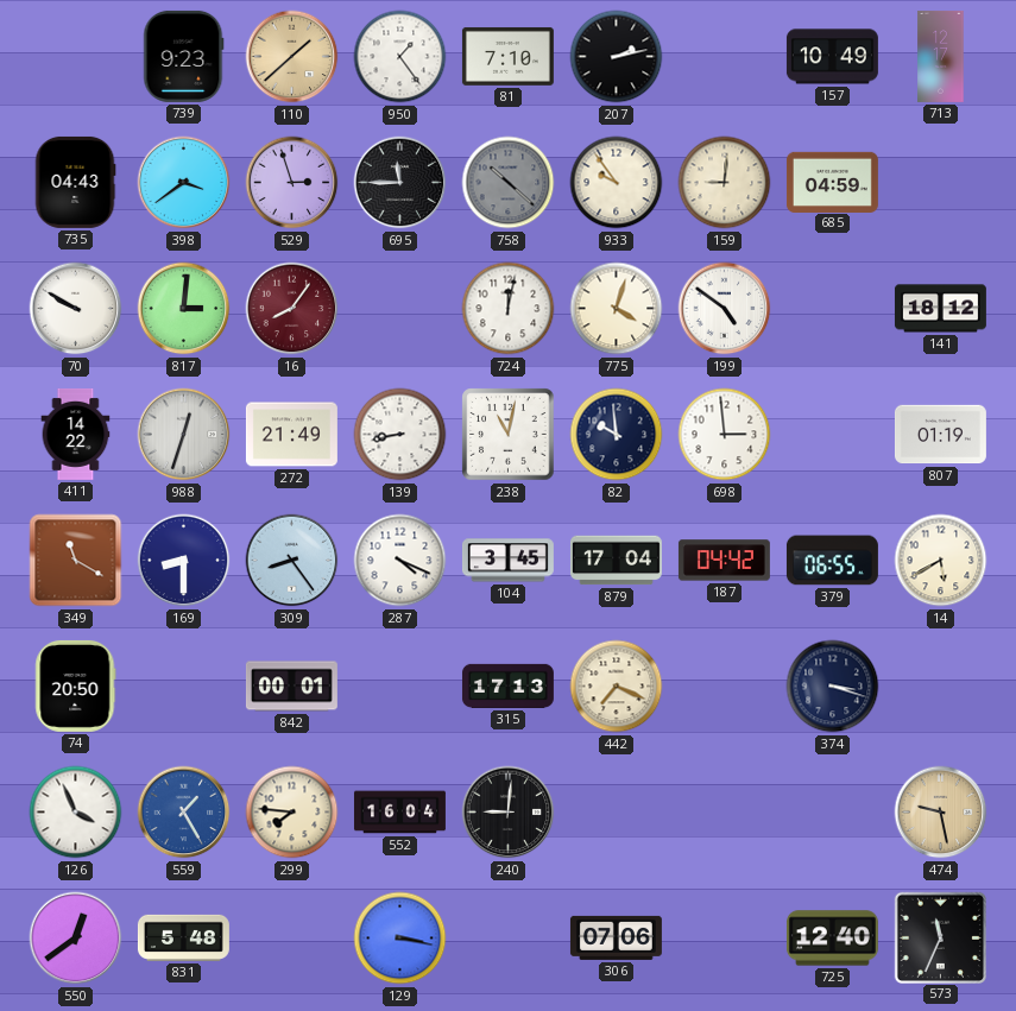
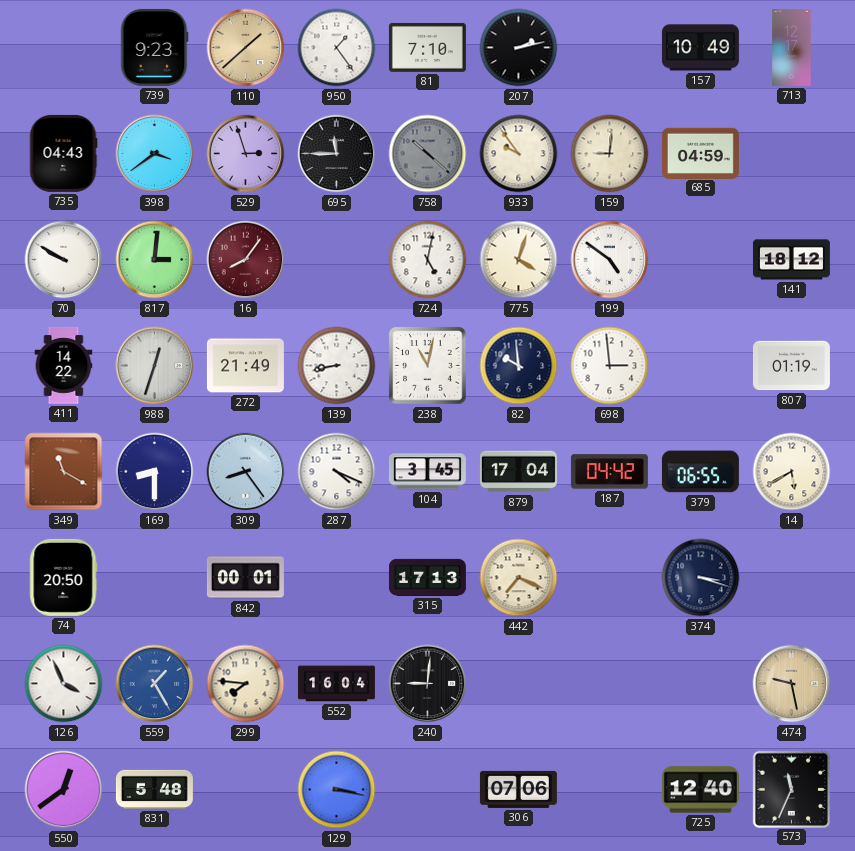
724: 12:02 -> 5:02 (428, 260)
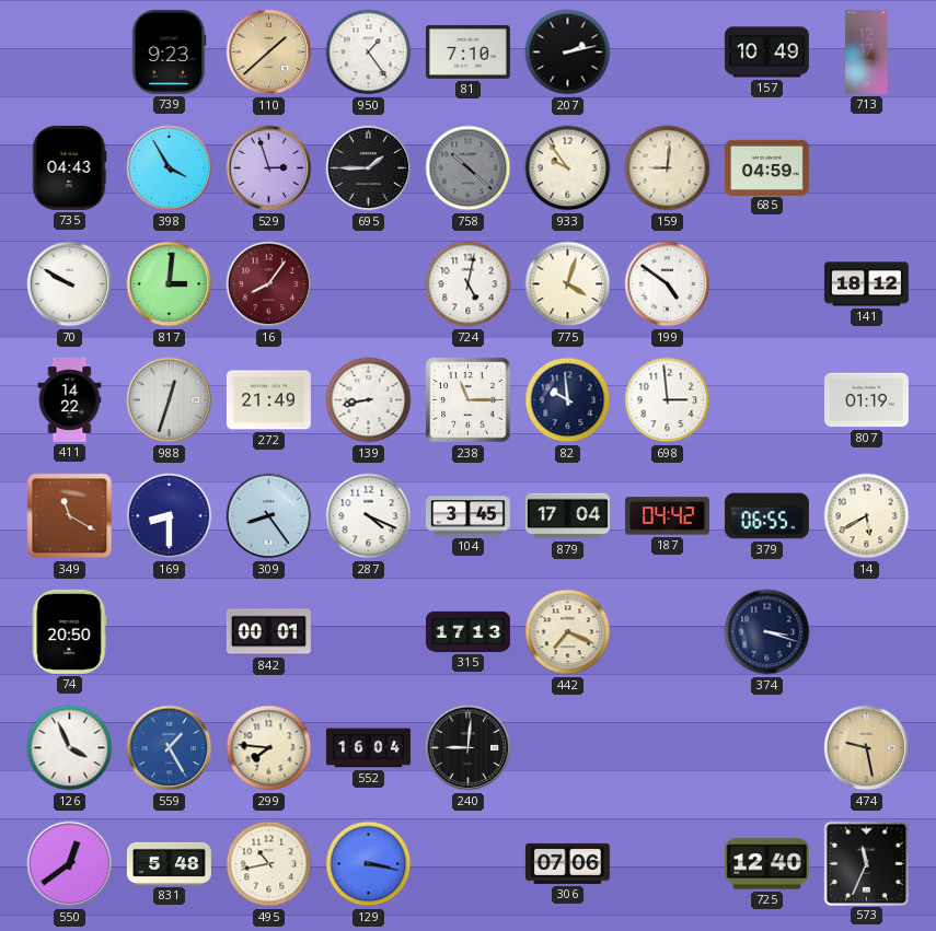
398: 3:39 -> 3:55 (170, 168)
695: 11:45 -> 1:45 (369, 168)
238: 11:02 -> 11:15 (469, 400)
495: none -> 10:43 (269, 864)
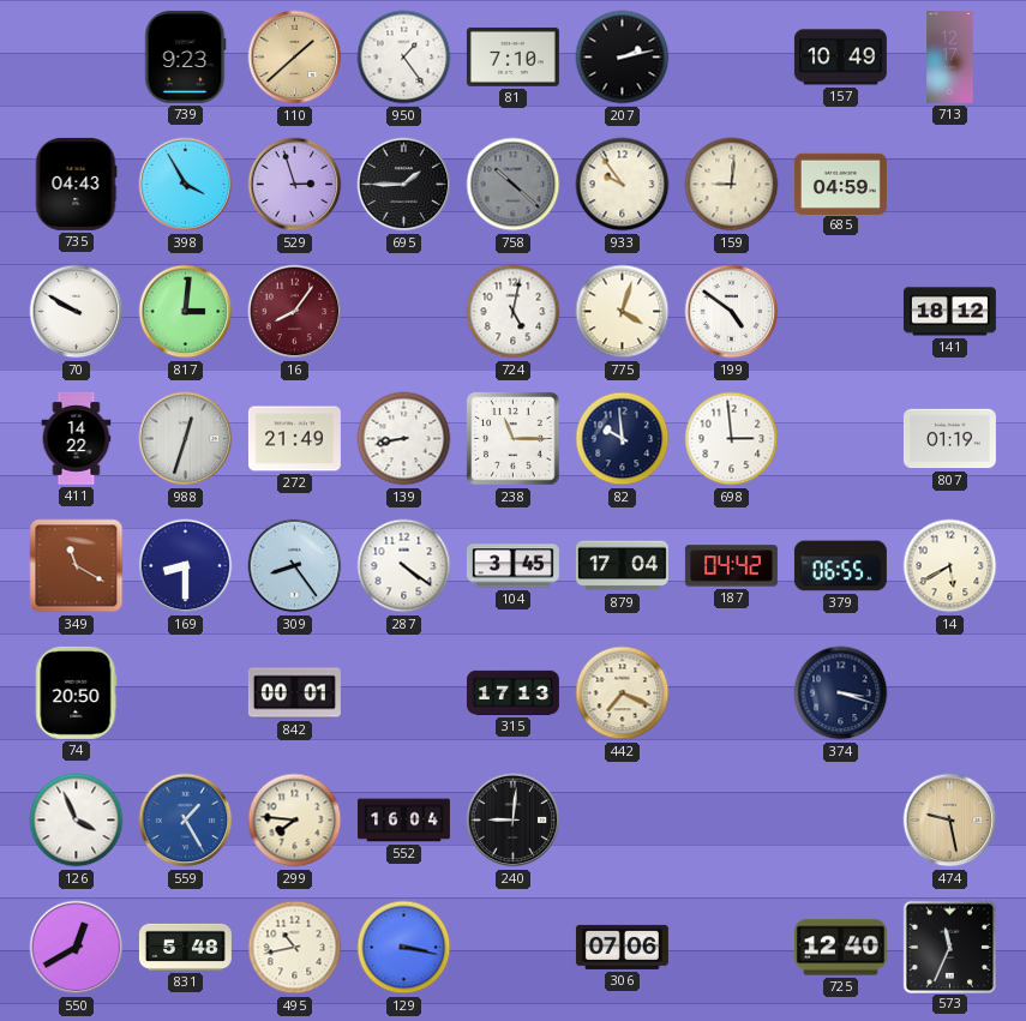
287: 4:19 -> 4:21 (404, 566)
550: 12:39 -> 12:40 (77, 948)
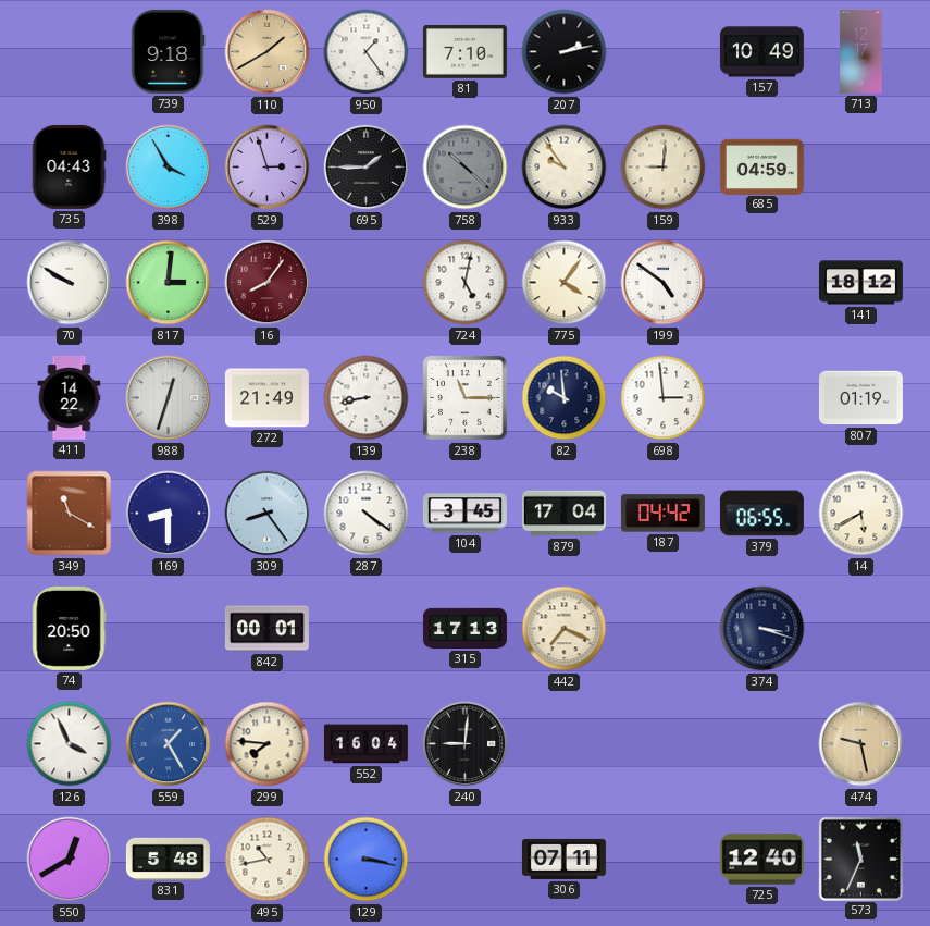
739: 9:23 -> 9:18 (169, 51)
110: 1:38 -> 1:40 (268, 52)
775: 4:03 -> 4:06 (565, 283)
306: 07:06 -> 07:11 (563, 859)
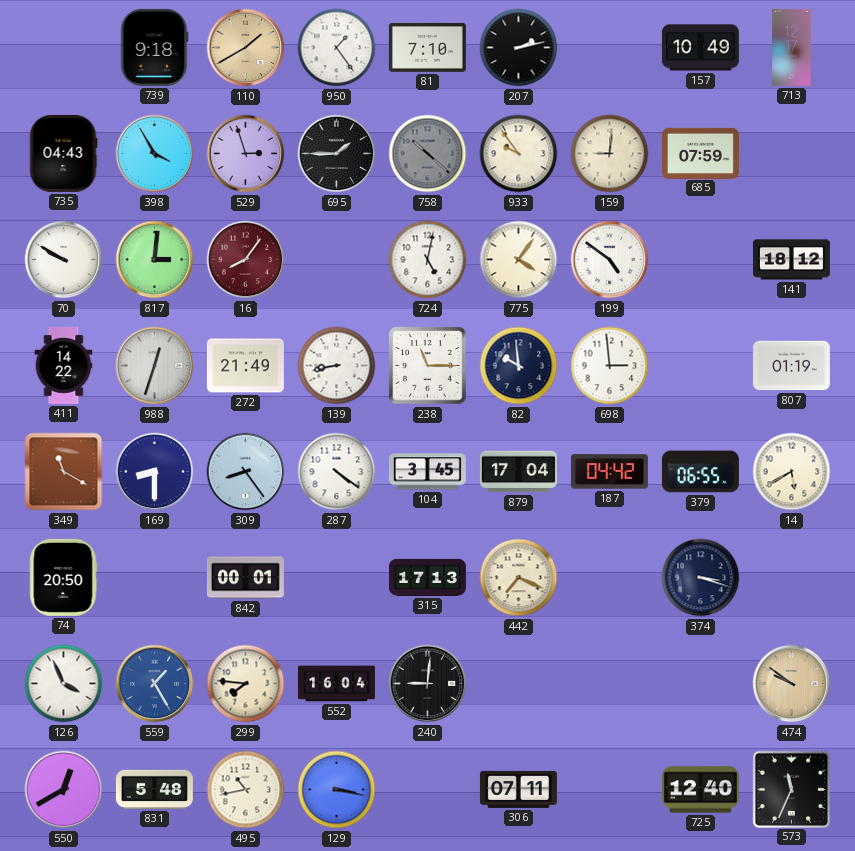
685: 04:59 -> 07:59 (700, 153)
474: 9:28 -> 9:51 (792, 684)
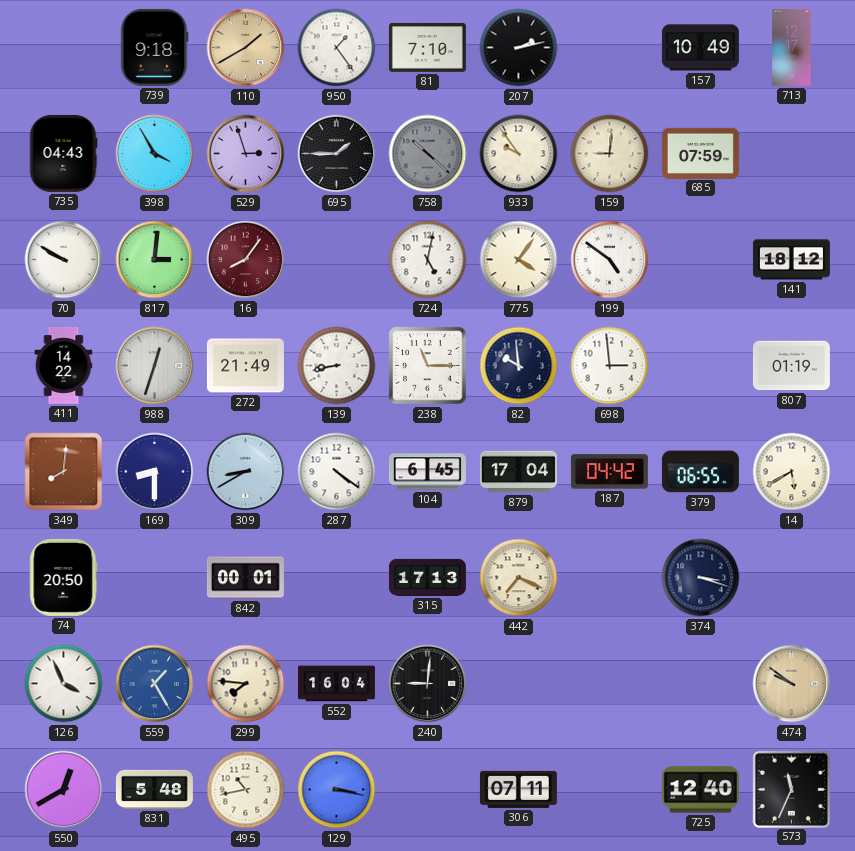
349: 11:20 -> 8:01 (64, 472)
309: 8:24 -> 8:40 (246, 472)
104: 3:45 -> 6:45 (427, 472)
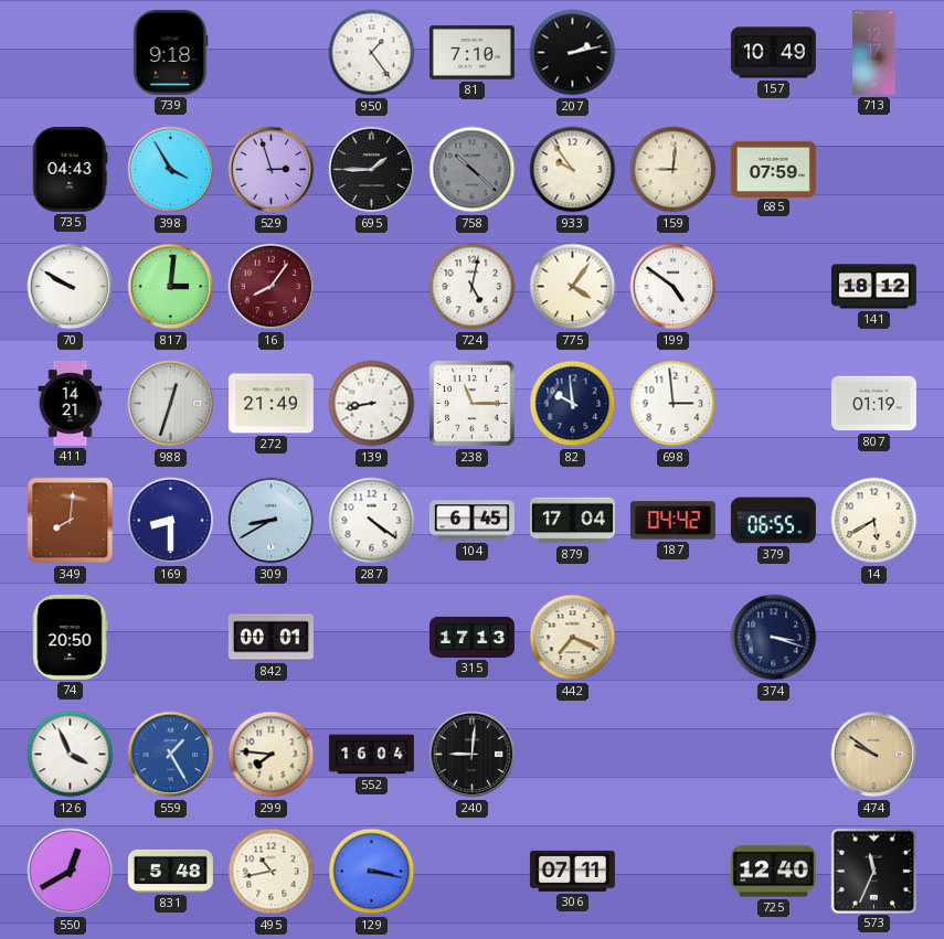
110: 1:40 -> none (246, 48)
411: 14:22 -> 14:21 (71, 403)
